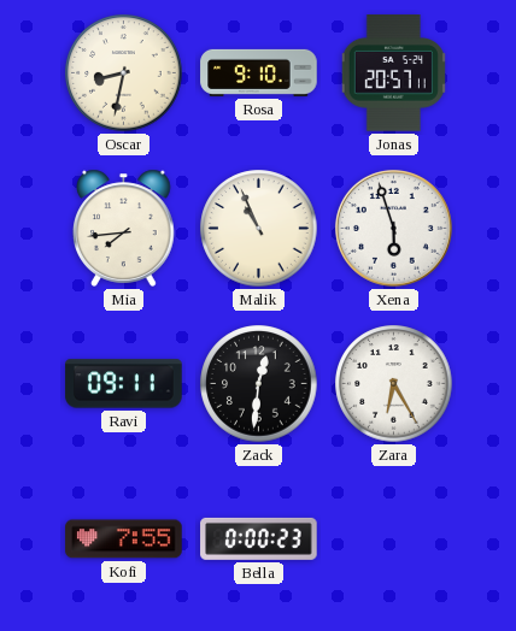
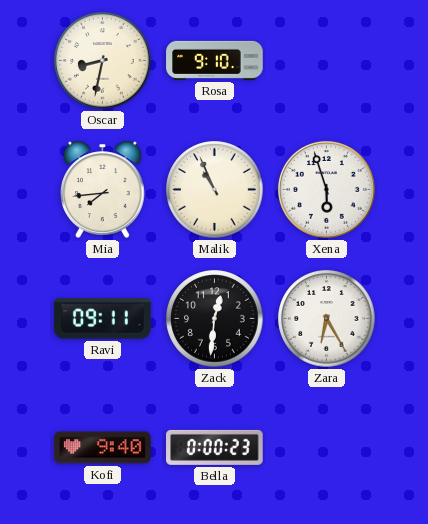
Jonas: 20:57 -> none (393, 73)
Kofi: 7:55 -> 9:40 (103, 448)
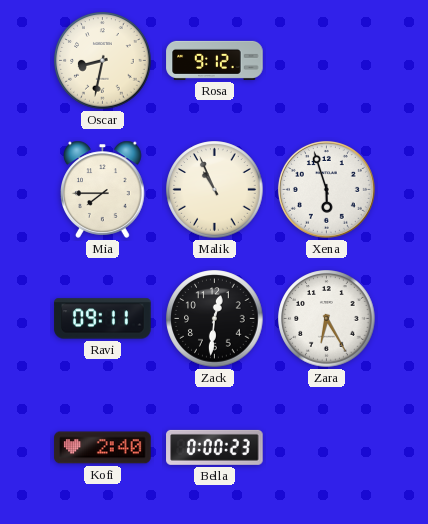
Rosa: 9:10 -> 9:12 (215, 60)
Mia: 7:44 -> 7:45 (103, 189)
Kofi: 9:40 -> 2:40 (103, 448)
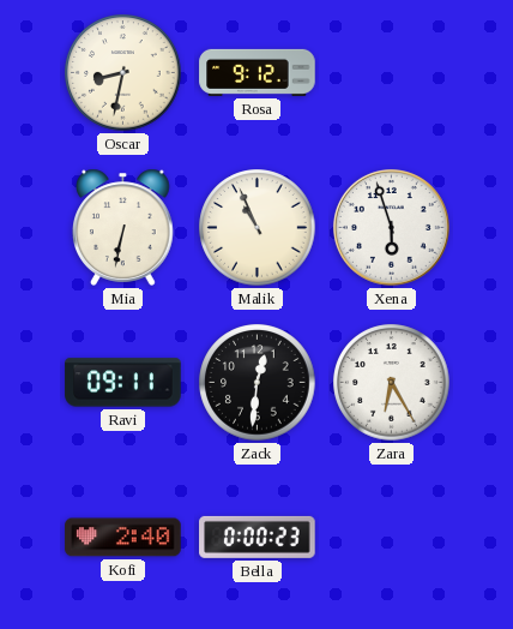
Mia: 7:45 -> 6:32 (123, 227)
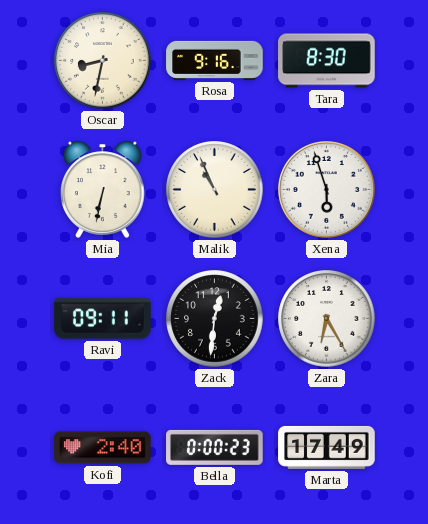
Rosa: 9:12 -> 9:16 (215, 60)
Tara: none -> 8:30 (327, 61)
Marta: none -> 17:49 (327, 447)
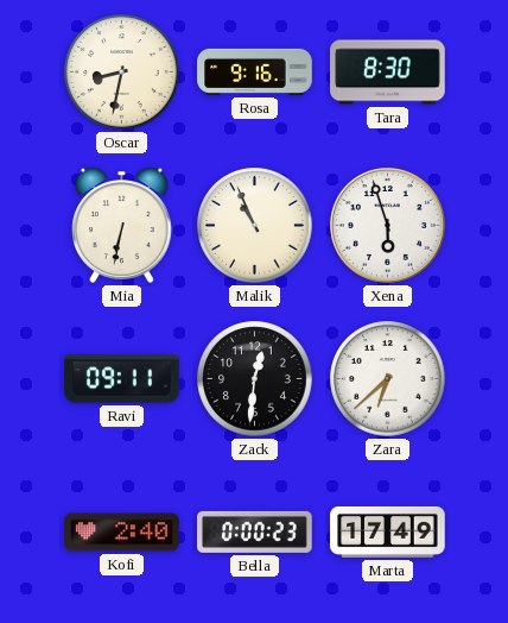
Zara: 6:25 -> 6:38 (388, 379)
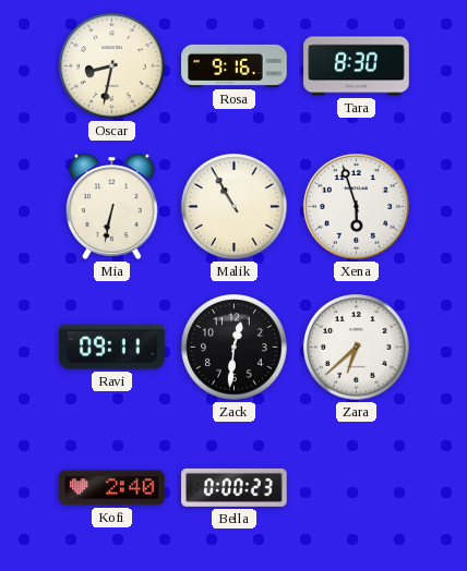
Malik: 10:56 -> 10:55 (235, 207)
Marta: 17:49 -> none (388, 531)
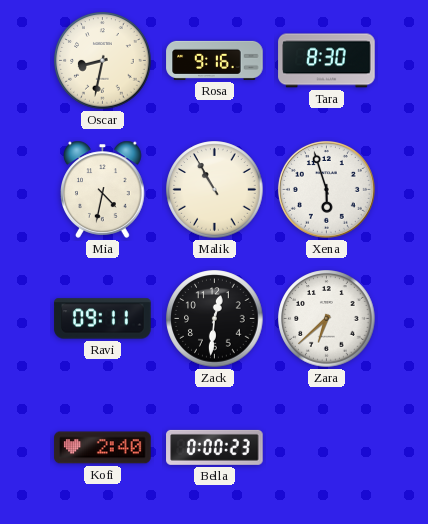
Mia: 6:32 -> 4:32 (103, 189)
